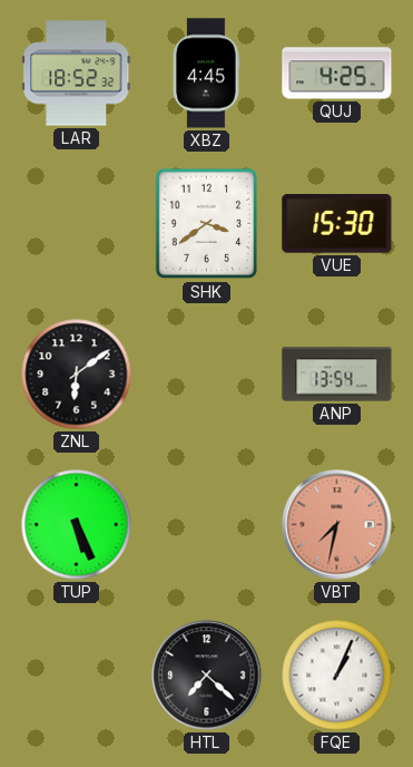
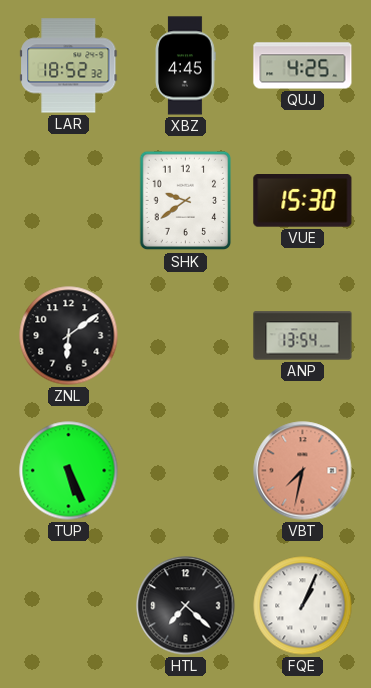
SHK: 3:39 -> 9:39 (186, 201)
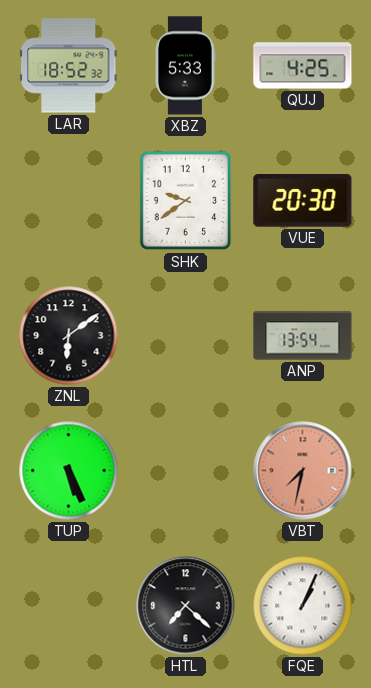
XBZ: 4:45 -> 5:33 (185, 66)
VUE: 15:30 -> 20:30 (303, 201)
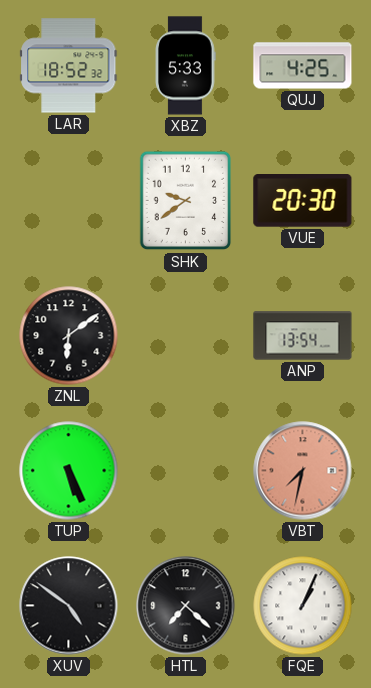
XUV: none -> 4:51 (69, 606)
